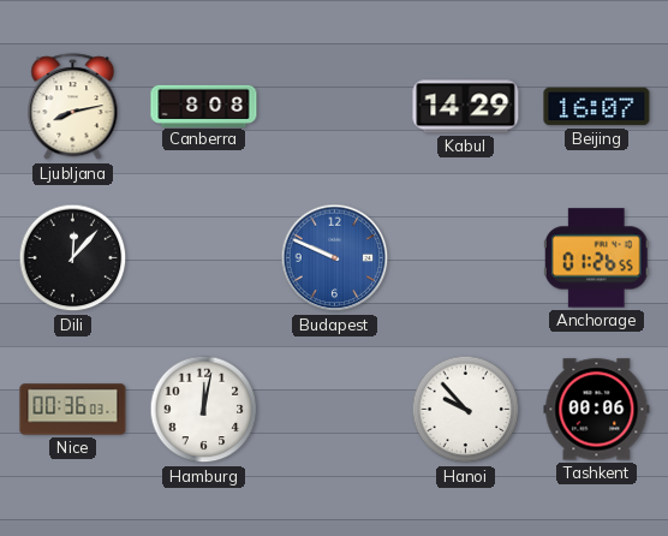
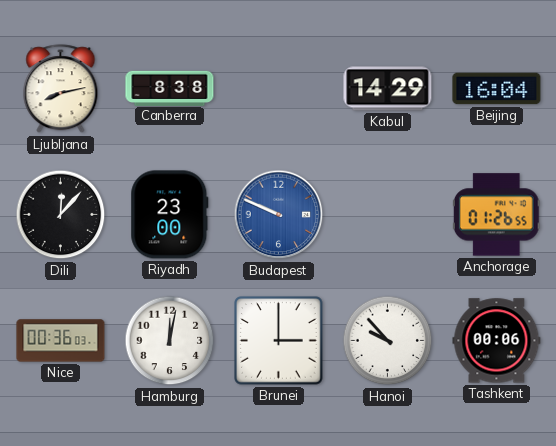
Canberra: 8:08 -> 8:38 (170, 88)
Beijing: 16:07 -> 16:04 (497, 89)
Riyadh: none -> 23:00 (170, 215)
Brunei: none -> 3:00 (279, 341)
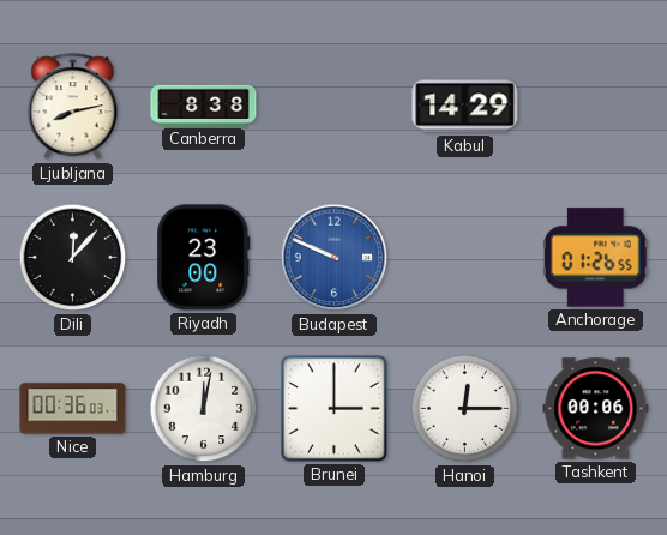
Beijing: 16:04 -> none (497, 89)
Hanoi: 9:53 -> 12:15 (465, 409)
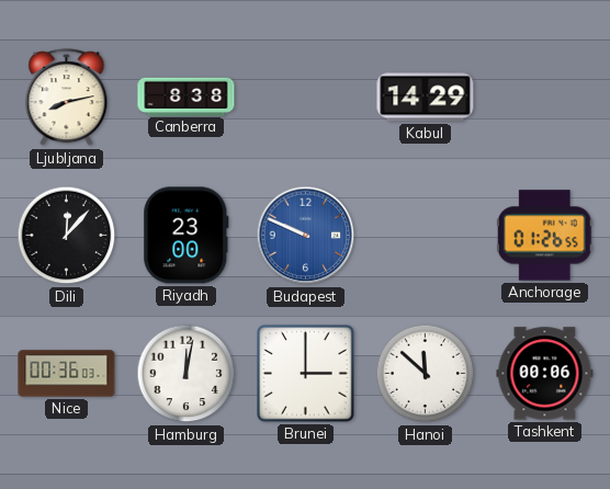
Hanoi: 12:15 -> 11:52 (426, 374)
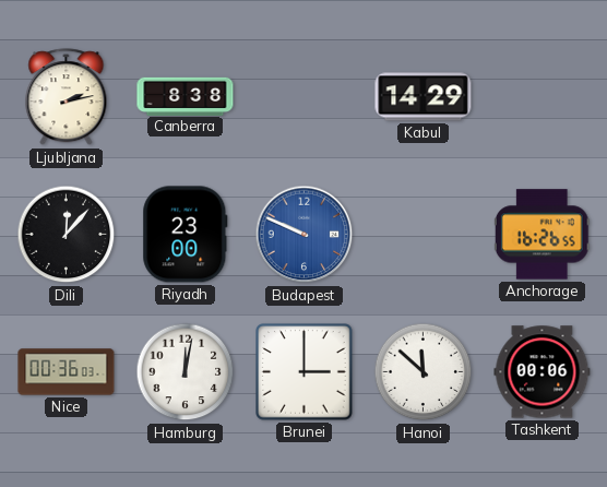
Ljubljana: 8:13 -> 2:13 (67, 97)
Anchorage: 01:26 -> 16:26 (541, 235)
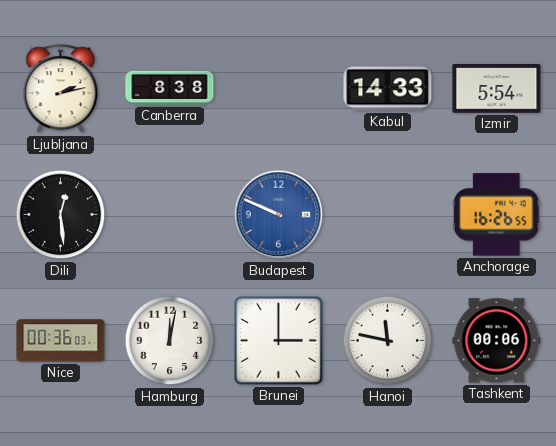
Kabul: 14:29 -> 14:33 (388, 89)
Izmir: none -> 5:54 (497, 89)
Dili: 12:07 -> 12:29 (61, 215)
Riyadh: 23:00 -> none (186, 235)
Hanoi: 11:52 -> 11:47 (388, 341)
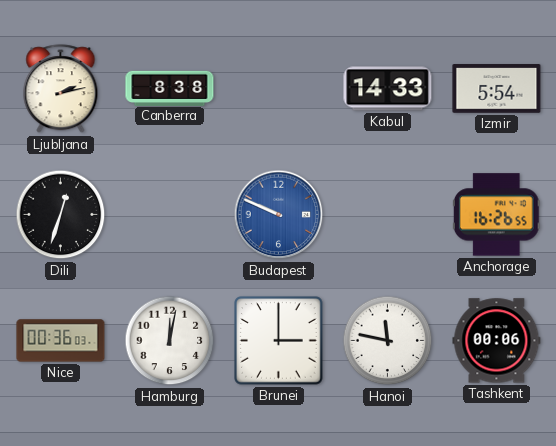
Dili: 12:29 -> 12:33 (61, 215)
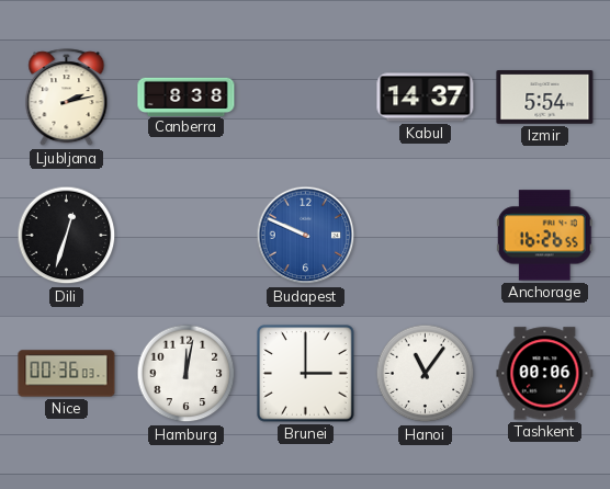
Kabul: 14:33 -> 14:37 (426, 98)
Hanoi: 11:47 -> 11:06 (426, 374)
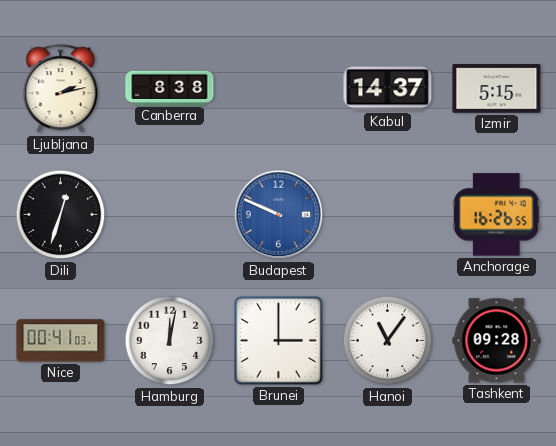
Izmir: 5:54 -> 5:15 (497, 89)
Nice: 00:36 -> 00:41 (61, 341)
Tashkent: 00:06 -> 09:28 (497, 341)
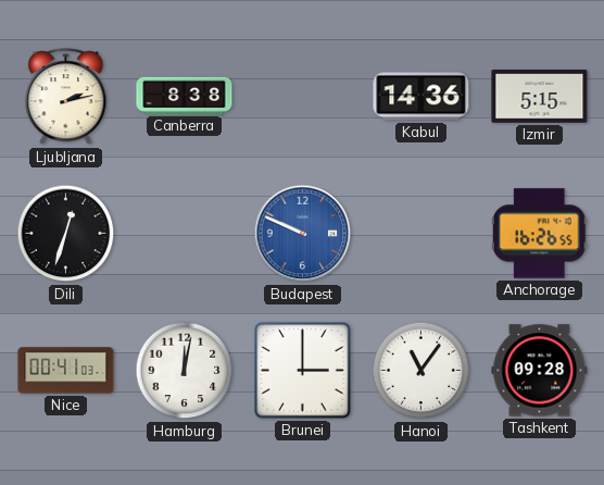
Kabul: 14:37 -> 14:36 (421, 97)
